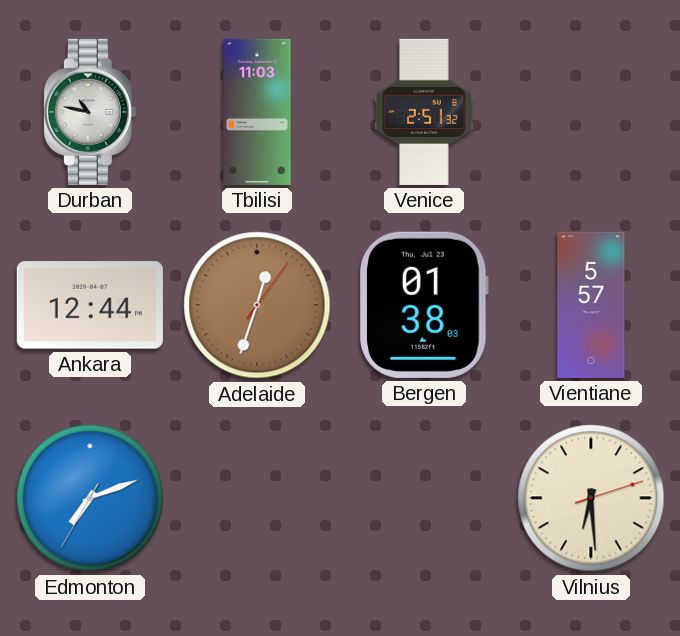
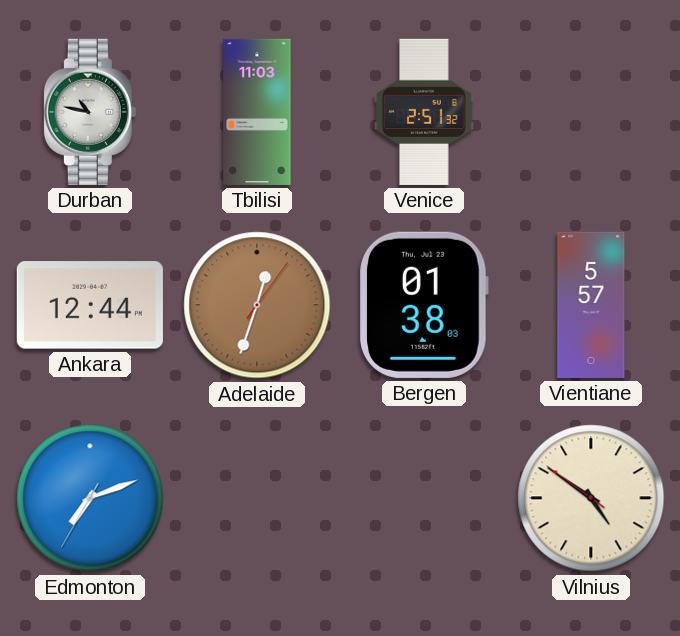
Vilnius: 6:29 -> 4:50 (591, 498)
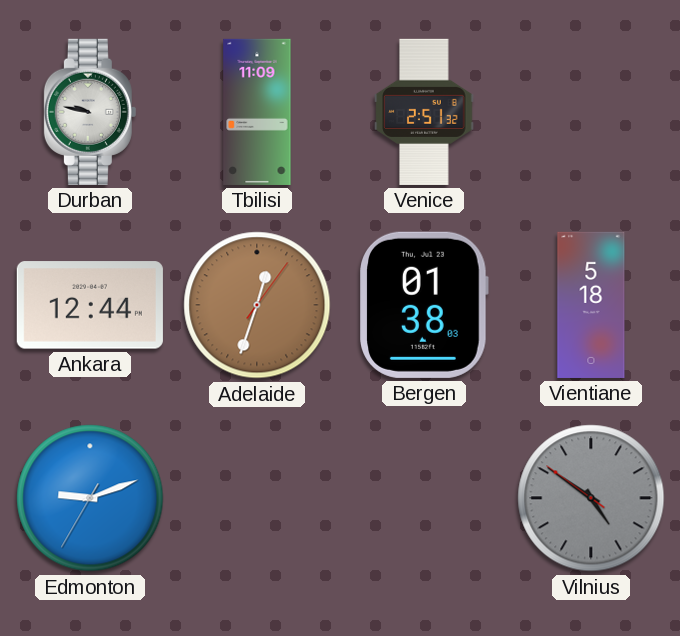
Durban: 10:47 -> 9:47 (90, 112)
Tbilisi: 11:03 -> 11:09 (257, 112)
Vientiane: 5:57 -> 5:18 (591, 305)
Edmonton: 7:11 -> 9:11 (90, 498)
Vilnius dial: cream -> grey (591, 498)
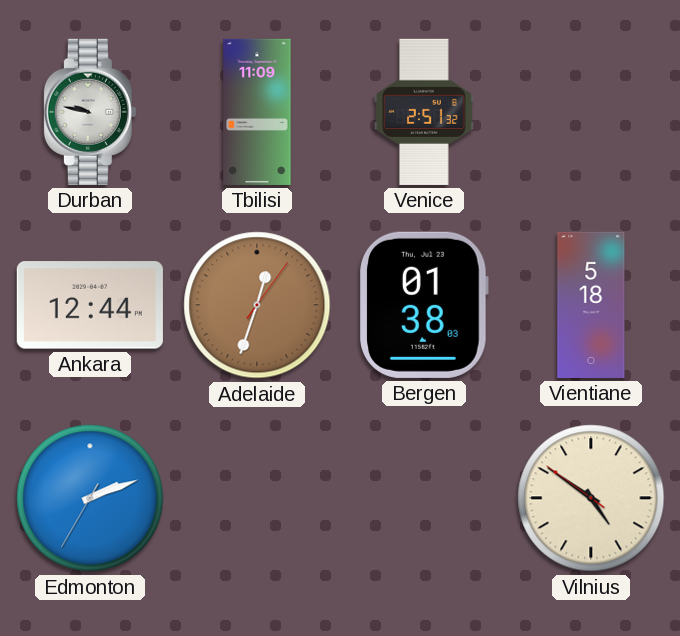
Edmonton: 9:11 -> 2:11 (90, 498)
Vilnius dial: grey -> cream (591, 498)
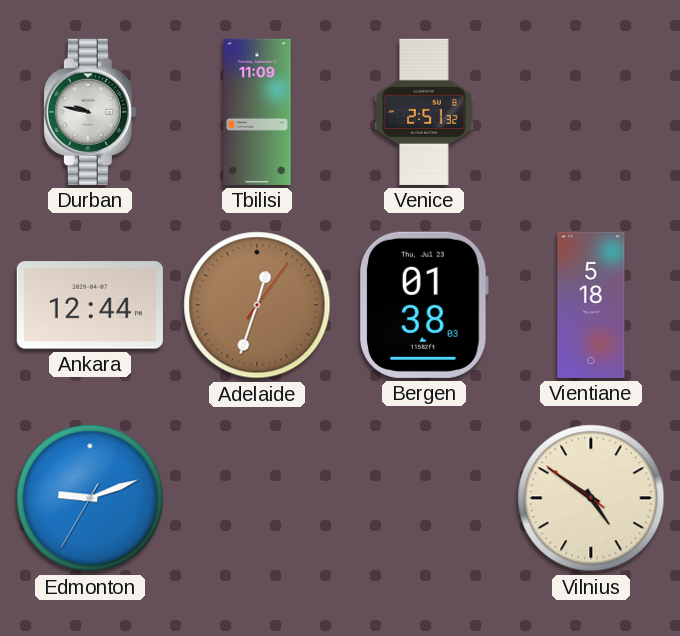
Edmonton: 2:11 -> 9:11 (90, 498)
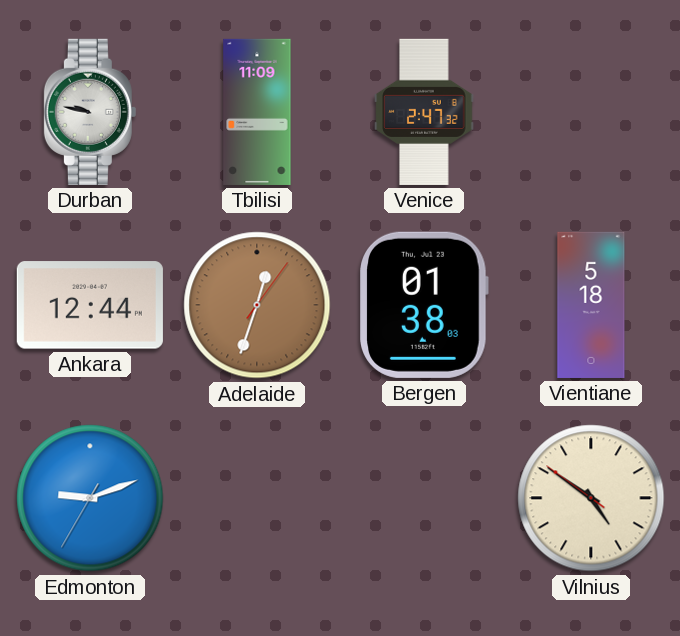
Venice: 2:51 -> 2:47 (424, 112)
